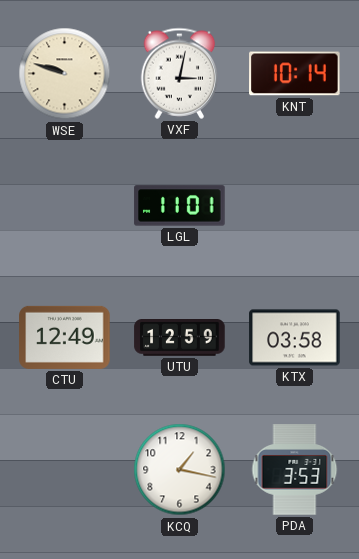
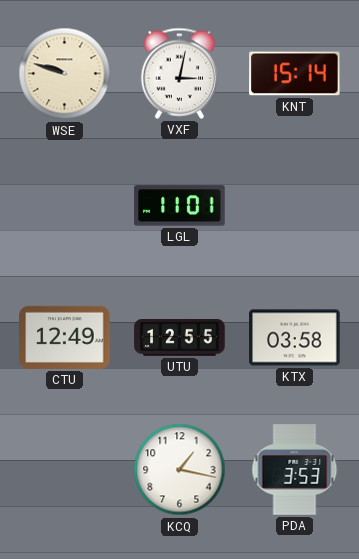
KNT: 10:14 -> 15:14 (295, 74)
UTU: 12:59 -> 12:55 (180, 338)
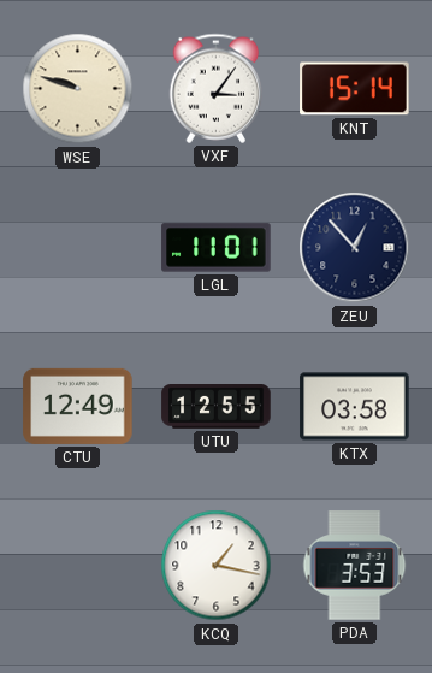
VXF: 3:02 -> 3:06 (217, 88)
ZEU: none -> 12:53 (355, 248)
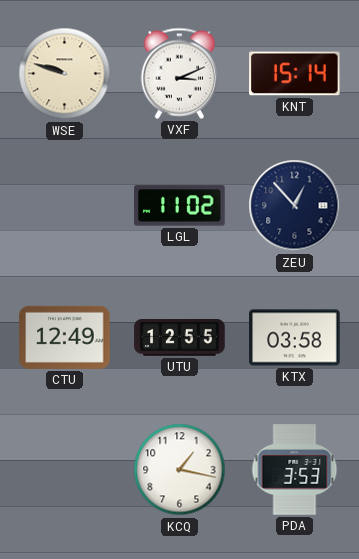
VXF: 3:06 -> 3:11 (180, 73)
LGL: 11:01 -> 11:02 (180, 206)
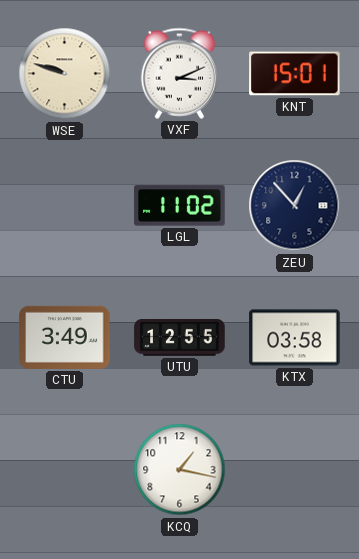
KNT: 15:14 -> 15:01 (295, 74)
CTU: 12:49 -> 3:49 (65, 337)
PDA: 3:53 -> none (295, 470)
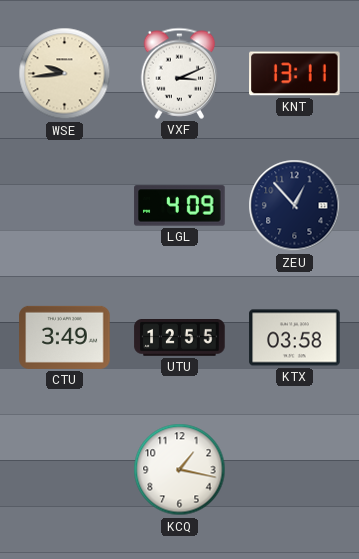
WSE: 9:48 -> 9:44 (65, 74)
KNT: 15:01 -> 13:11 (295, 74)
LGL: 11:02 -> 4:09 (180, 206)
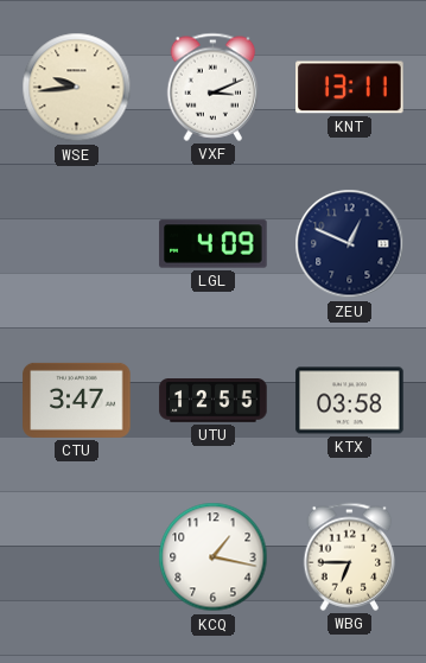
ZEU: 12:53 -> 12:49 (350, 244)
CTU: 3:49 -> 3:47 (77, 400)
WBG: none -> 6:45 (350, 556)
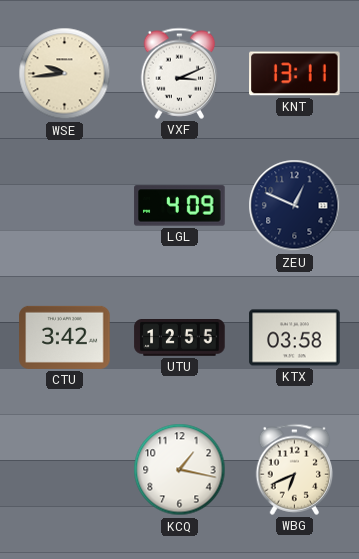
CTU: 3:47 -> 3:42 (65, 337)
WBG: 6:45 -> 6:41 (295, 469)
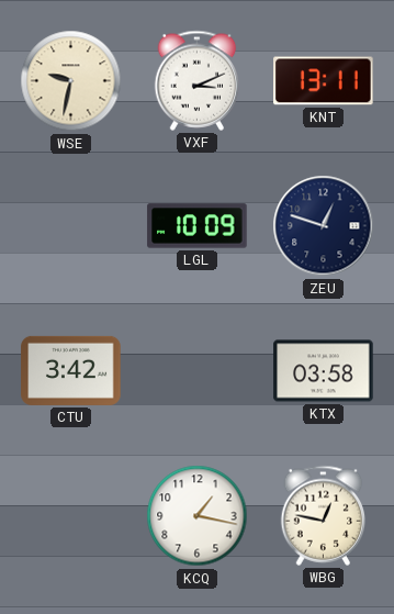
WSE: 9:44 -> 9:32 (71, 81)
LGL: 4:09 -> 10:09 (198, 226)
ZEU: 12:49 -> 12:48 (324, 226)
UTU: 12:55 -> none (180, 338)
WBG: 6:41 -> 12:47 (324, 515)
